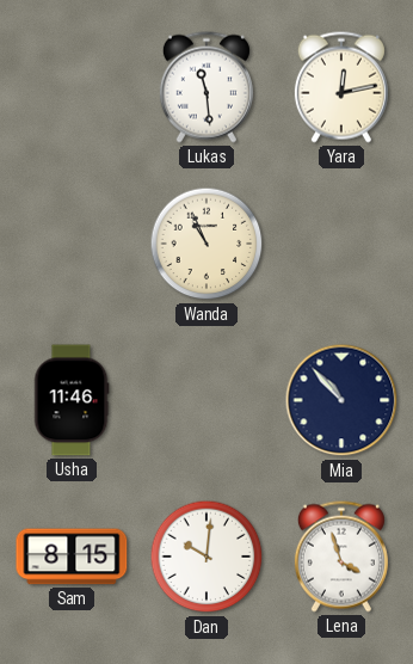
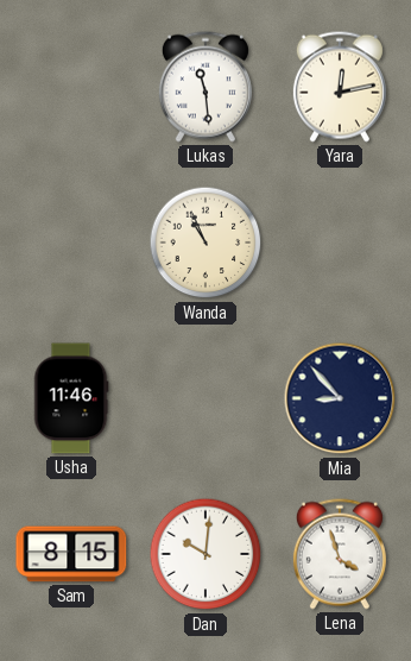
Mia: 10:53 -> 8:53 (340, 398)
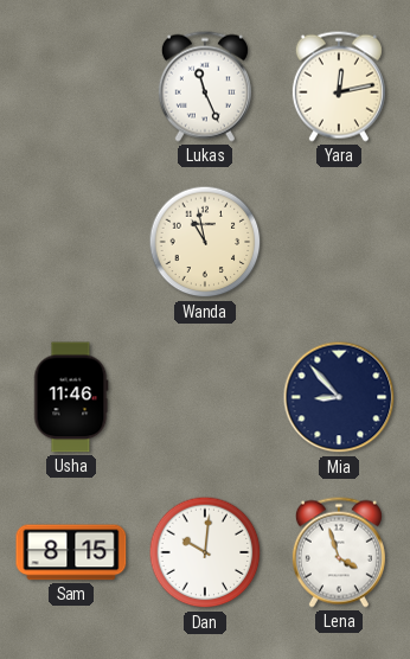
Lukas: 11:29 -> 11:26 (205, 87)
Wanda: 10:56 -> 10:58 (205, 242)
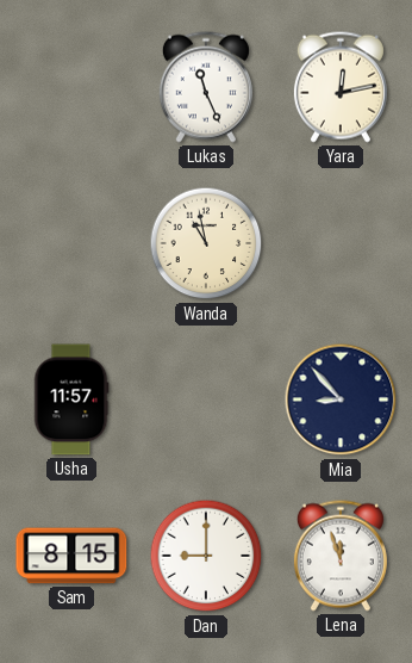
Usha: 11:46 -> 11:57 (71, 399)
Dan: 10:01 -> 9:00 (206, 556)
Lena: 3:57 -> 11:57 (341, 556)
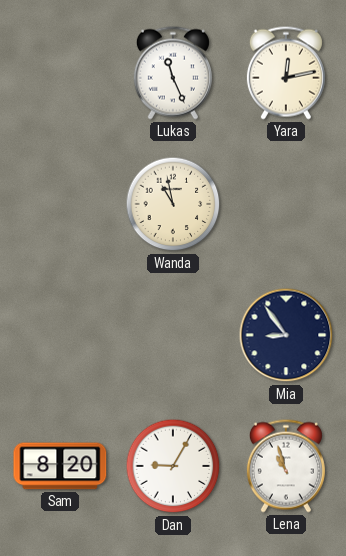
Usha: 11:57 -> none (71, 399)
Mia: 8:53 -> 8:54 (286, 335)
Sam: 8:15 -> 8:20 (60, 466)
Dan: 9:00 -> 9:05 (173, 466)
Lena: 11:57 -> 10:57 (286, 466)
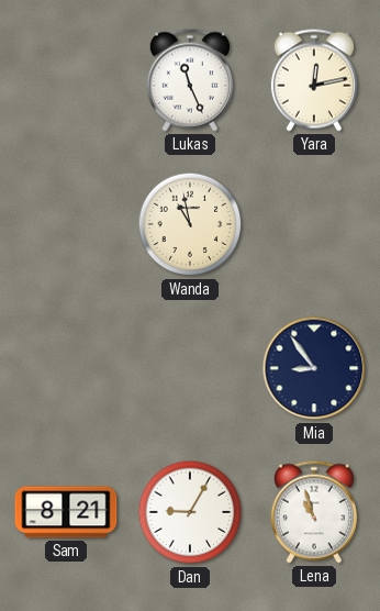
Sam: 8:20 -> 8:21 (66, 512)
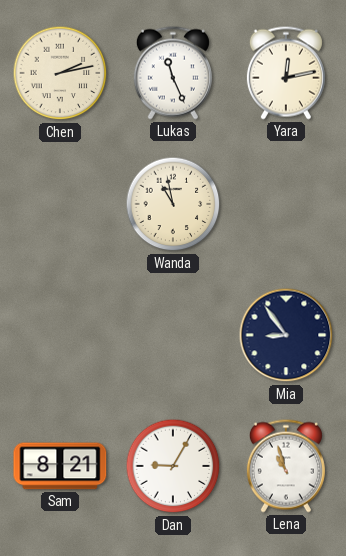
Chen: none -> 2:13 (60, 73)
